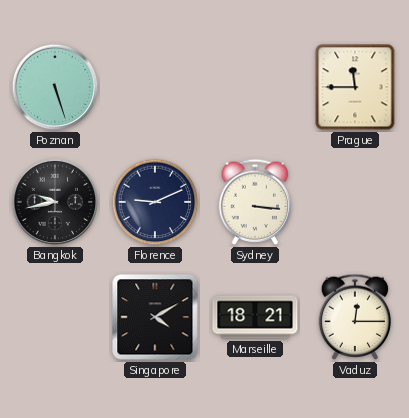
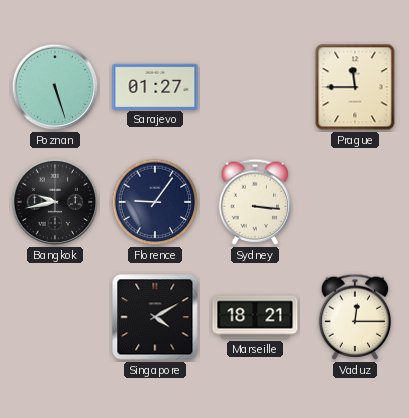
Sarajevo: none -> 01:27 (155, 86)
Florence: 9:11 -> 9:06 (155, 202)
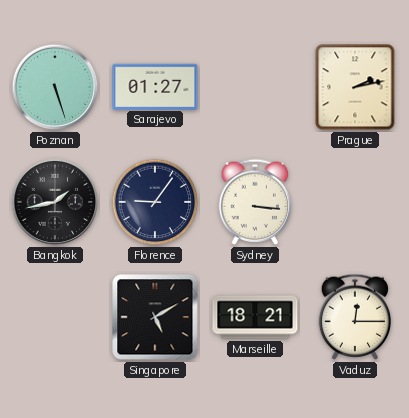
Prague: 11:45 -> 2:13 (355, 87)
Bangkok: 9:43 -> 1:43 (55, 202)
Singapore: 4:10 -> 5:10 (155, 317)
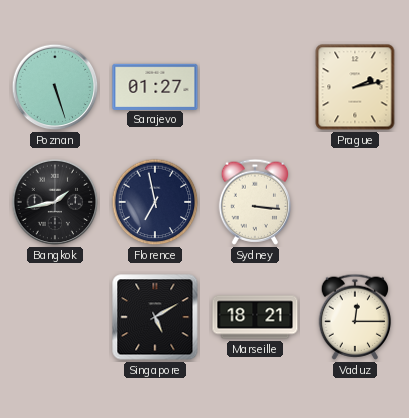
Florence: 9:06 -> 6:58 (155, 202)
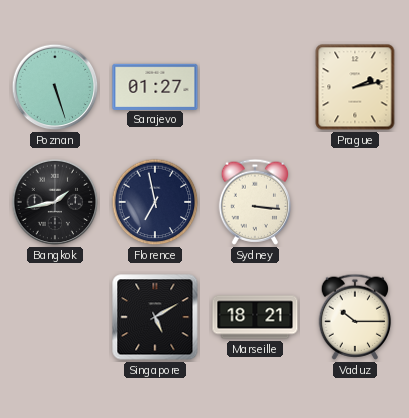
Vaduz: 12:15 -> 10:15 (355, 317)
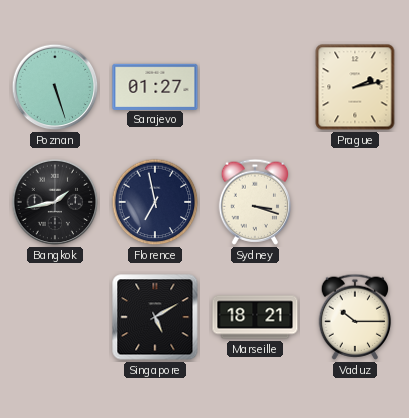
Sydney: 3:16 -> 3:18 (255, 202)
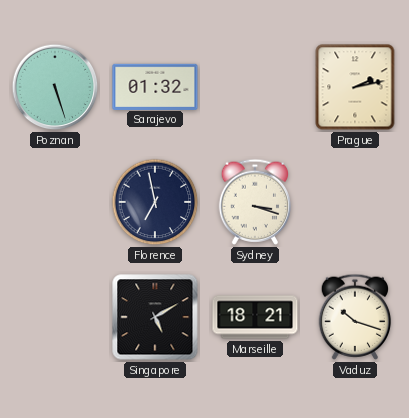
Sarajevo: 01:27 -> 01:32 (155, 86)
Bangkok: 1:43 -> none (55, 202)
Vaduz: 10:15 -> 10:18 (355, 317)
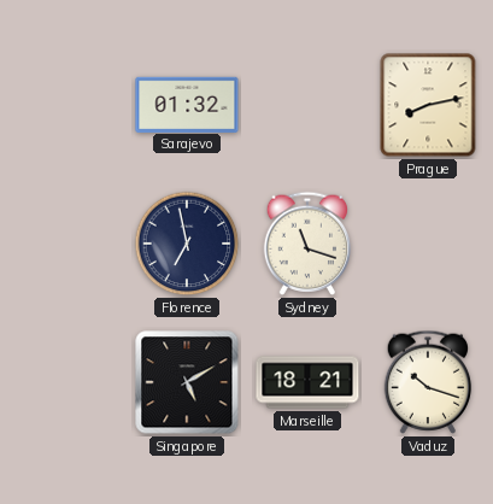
Poznan: 5:27 -> none (55, 87)
Prague: 2:13 -> 8:13 (428, 105)
Sydney: 3:18 -> 11:18 (307, 244)
